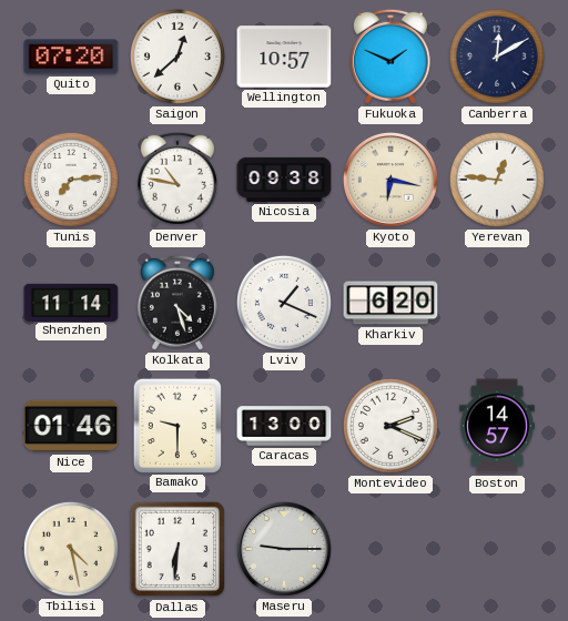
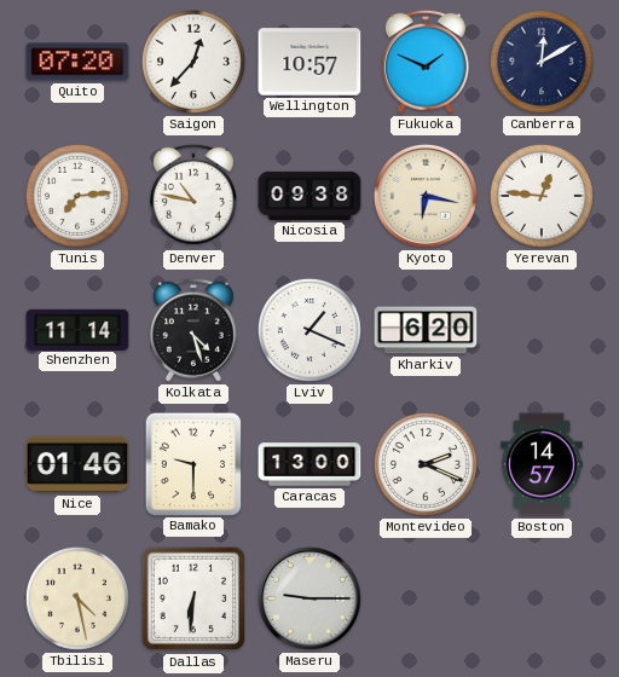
Saigon: 12:38 -> 12:37 (193, 62)
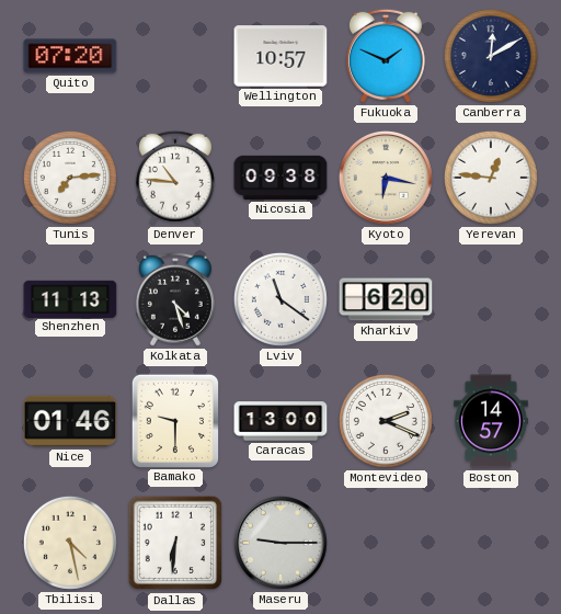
Saigon: 12:37 -> none (193, 62)
Denver: 10:47 -> 10:46 (175, 178)
Shenzhen: 11:14 -> 11:13 (70, 298)
Lviv: 1:19 -> 11:21 (280, 299)
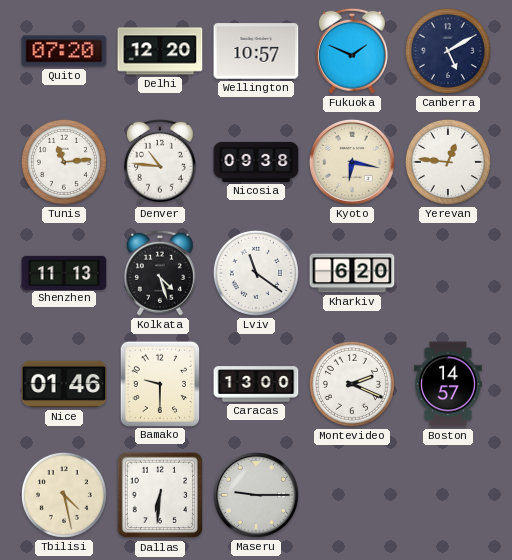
Delhi: none -> 12:20 (160, 51)
Canberra: 12:10 -> 5:10 (448, 51)
Tunis: 7:14 -> 11:14 (64, 162)
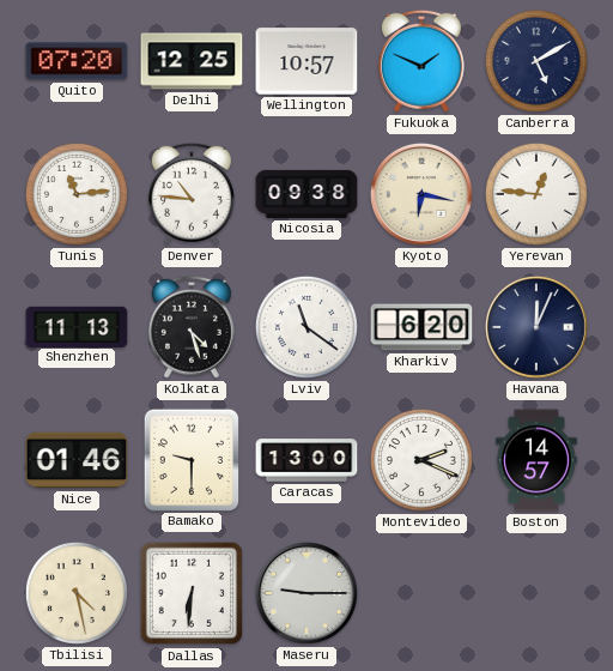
Delhi: 12:20 -> 12:25 (192, 61)
Havana: none -> 12:04 (536, 327)
